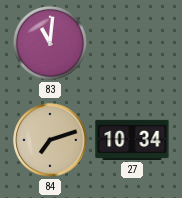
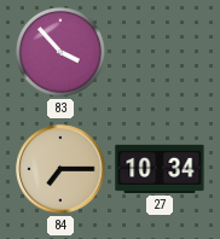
83: 11:01 -> 3:53 (60, 52)
84: 7:12 -> 7:15 (60, 169)
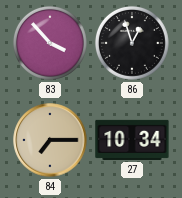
86: none -> 12:57 (132, 43)
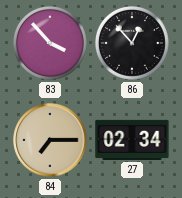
86: 12:57 -> 12:53 (132, 43)
27: 10:34 -> 02:34 (132, 140)
